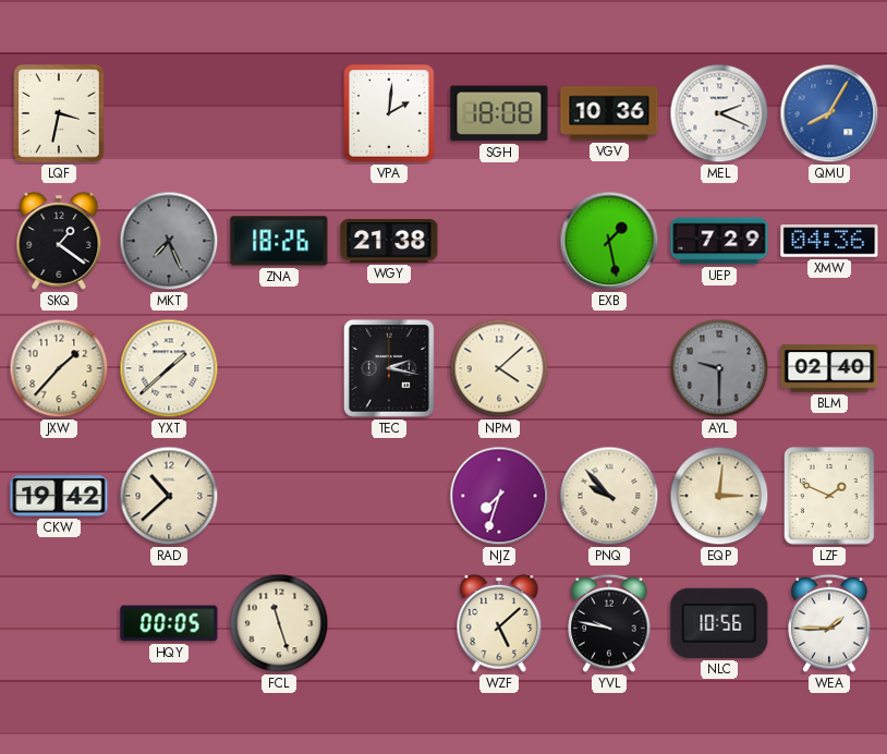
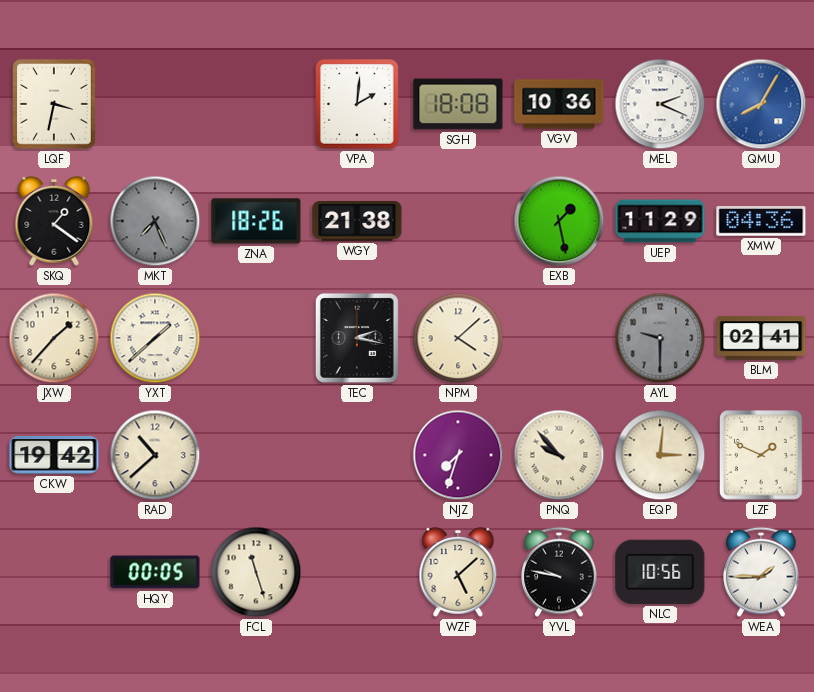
UEP: 7:29 -> 11:29 (660, 221)
BLM: 02:40 -> 02:41 (761, 338)
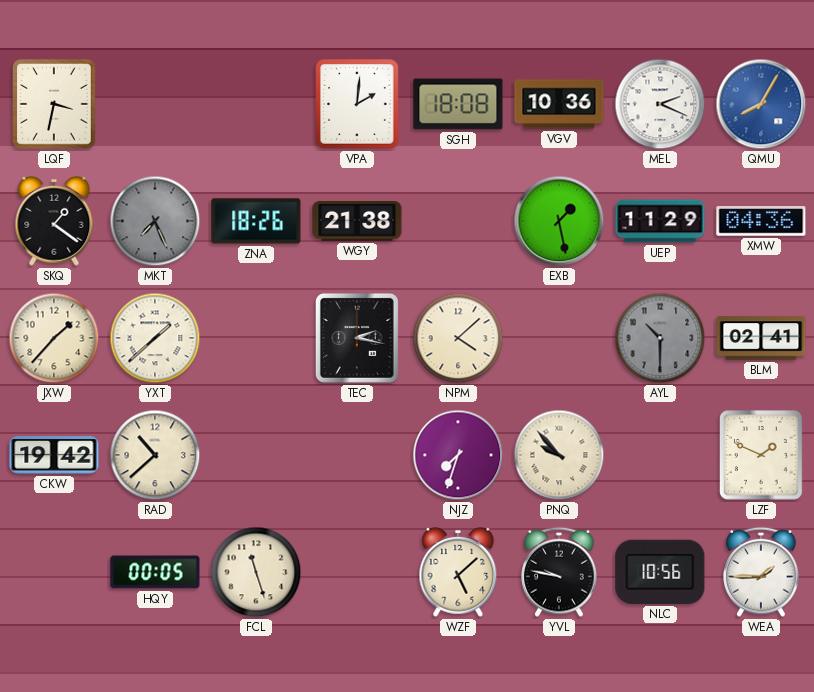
AYL: 9:30 -> 10:30 (660, 338)
EQP: 3:01 -> none (660, 455)
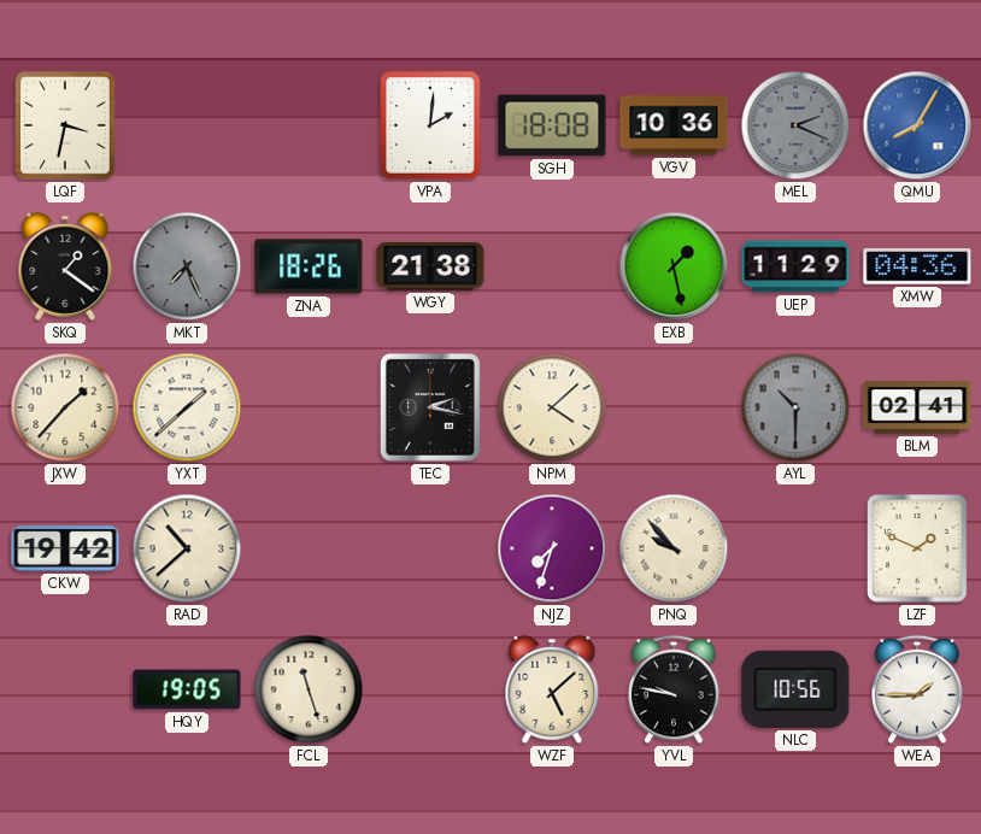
MEL dial: white -> grey (795, 125)
HQY: 00:05 -> 19:05 (187, 689)
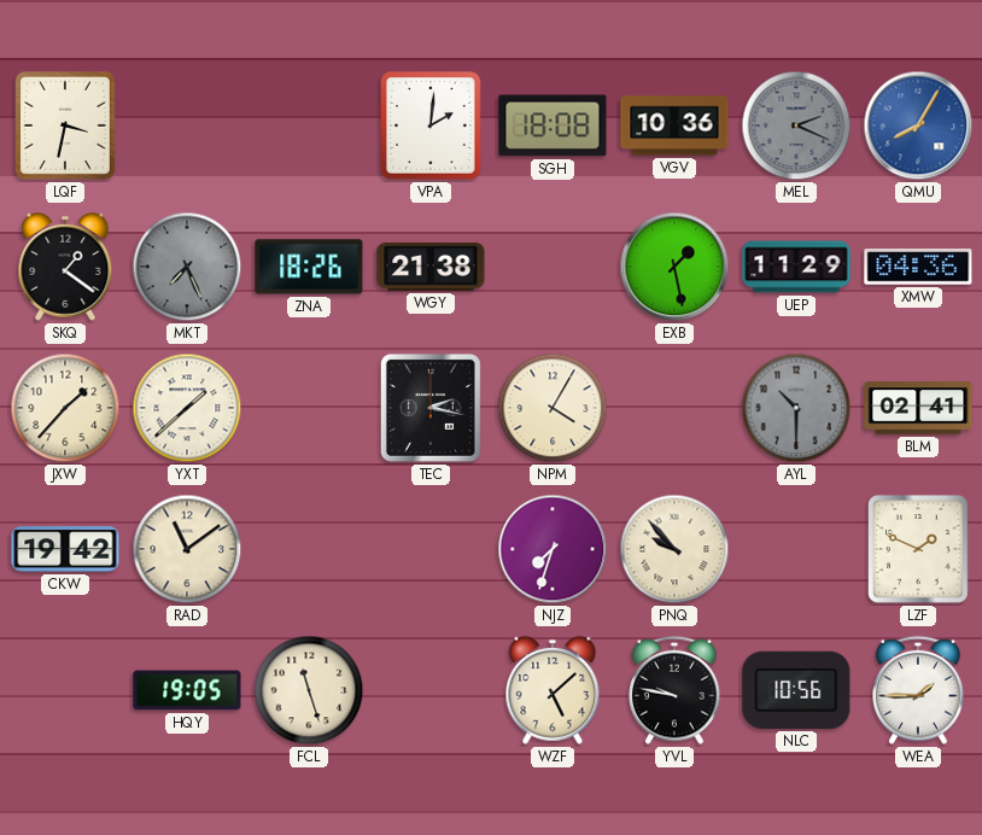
NPM: 4:08 -> 4:05 (553, 408)
RAD: 10:38 -> 11:09 (187, 549)
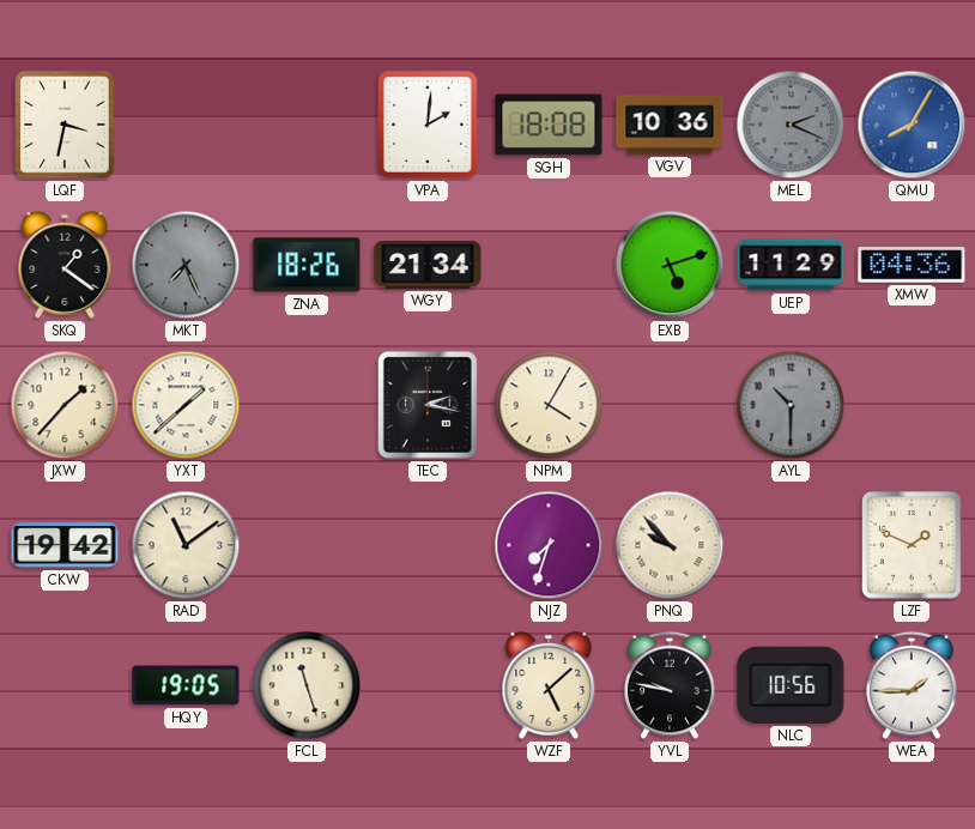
WGY: 21:38 -> 21:34 (428, 266)
EXB: 1:28 -> 5:12 (670, 265)
BLM: 02:41 -> none (918, 408)
